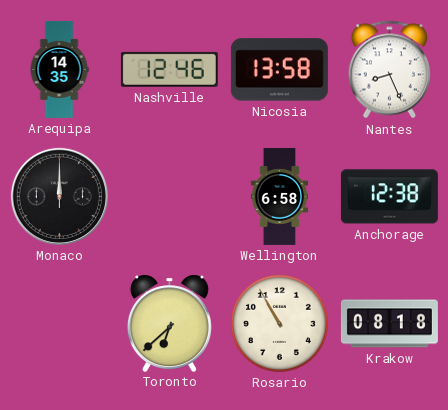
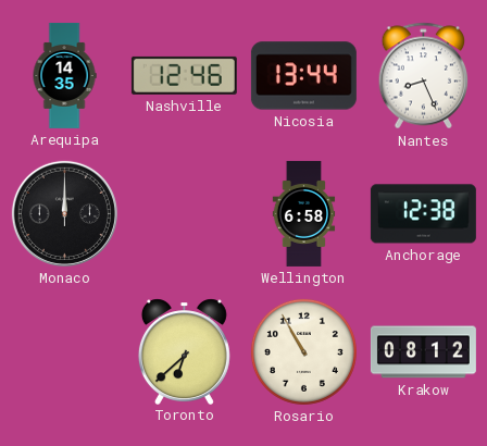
Nicosia: 13:58 -> 13:44 (303, 76)
Krakow: 08:18 -> 08:12 (423, 352)
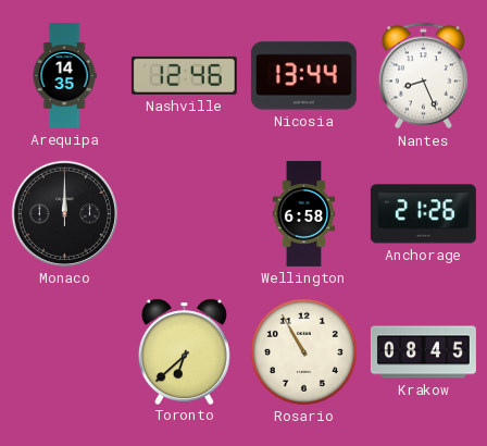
Anchorage: 12:38 -> 21:26 (423, 214)
Krakow: 08:12 -> 08:45 (423, 352)
